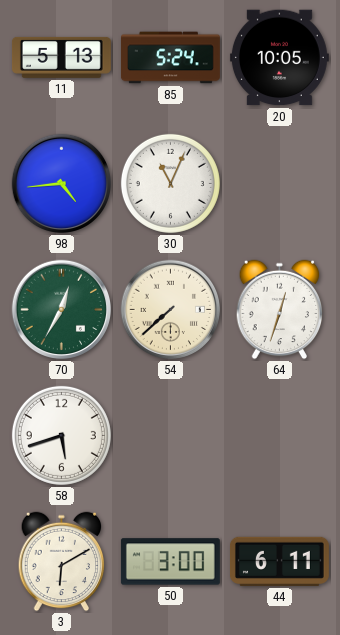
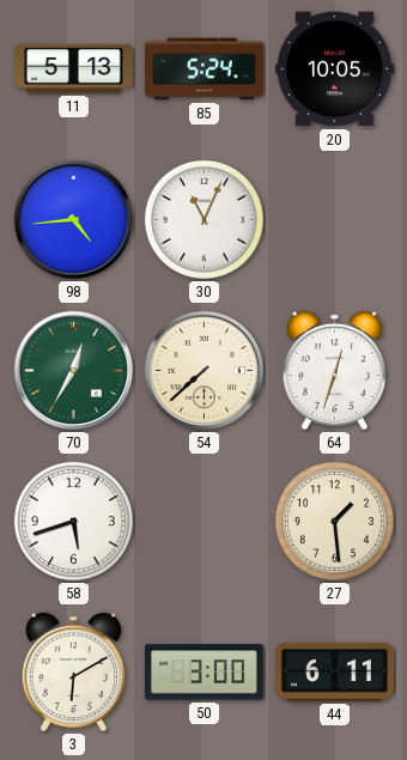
27: none -> 1:29 (334, 521)
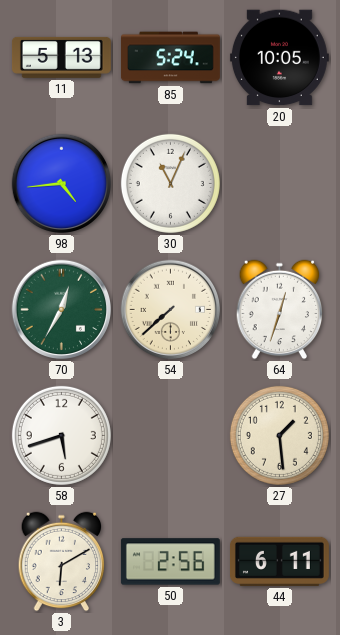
50: 3:00 -> 2:56 (170, 562)
